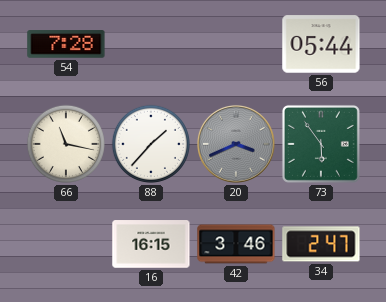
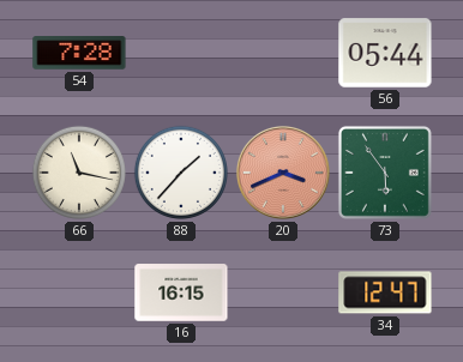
20 dial: grey -> salmon (283, 173)
42: 3:46 -> none (236, 244)
34: 2:47 -> 12:47 (385, 292)
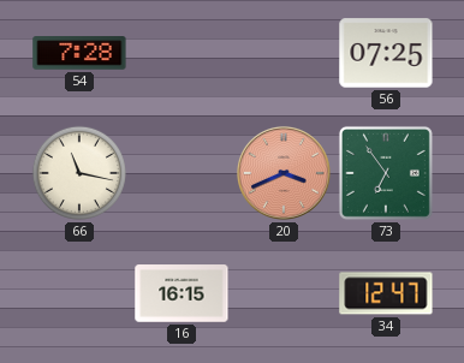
56: 05:44 -> 07:25 (386, 53)
88: 1:37 -> none (181, 173)
73: 5:54 -> 6:54 (386, 173)
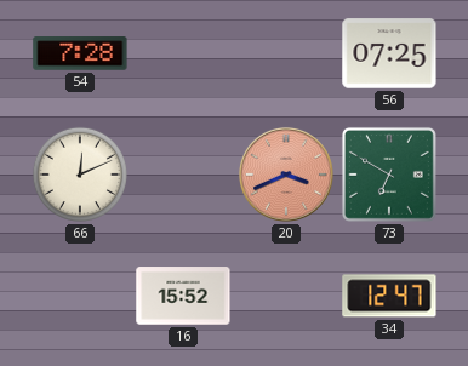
66: 11:17 -> 12:11 (80, 175)
73: 6:54 -> 6:50 (389, 175)
16: 16:15 -> 15:52 (183, 296)
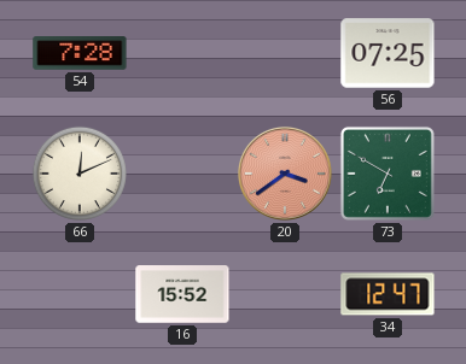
20: 3:41 -> 3:39 (285, 174)
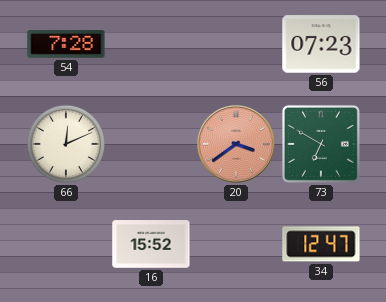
56: 07:25 -> 07:23 (321, 44)
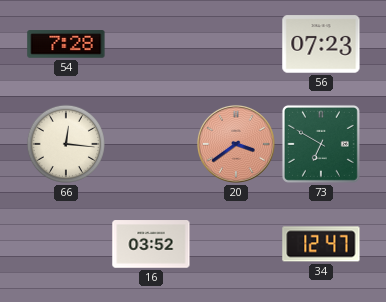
66: 12:11 -> 12:16 (66, 144)
16: 15:52 -> 03:52 (151, 244)
